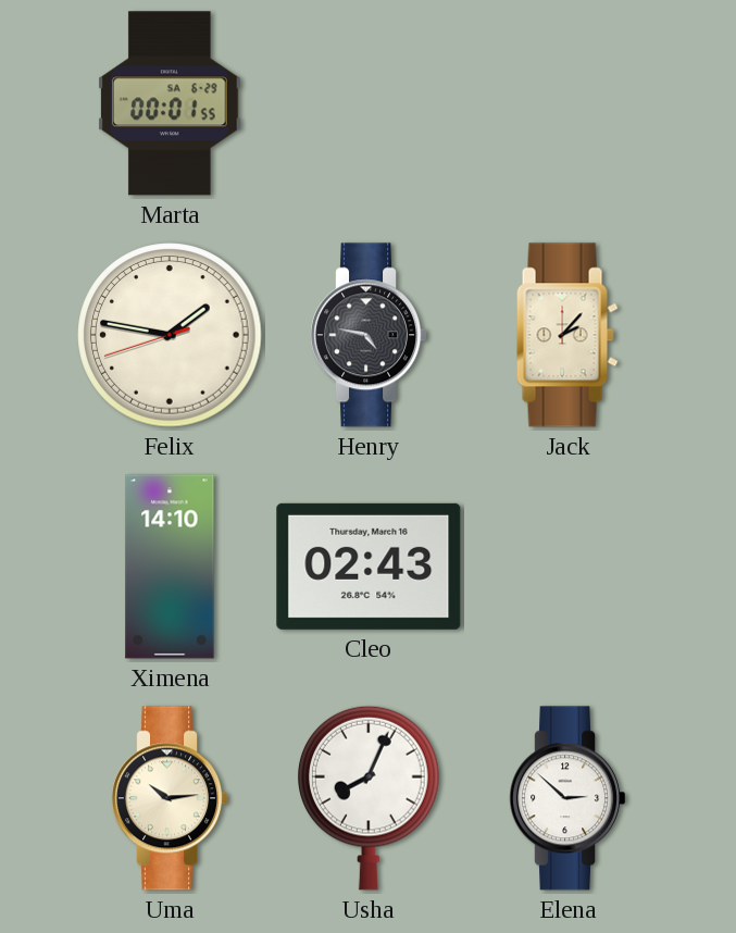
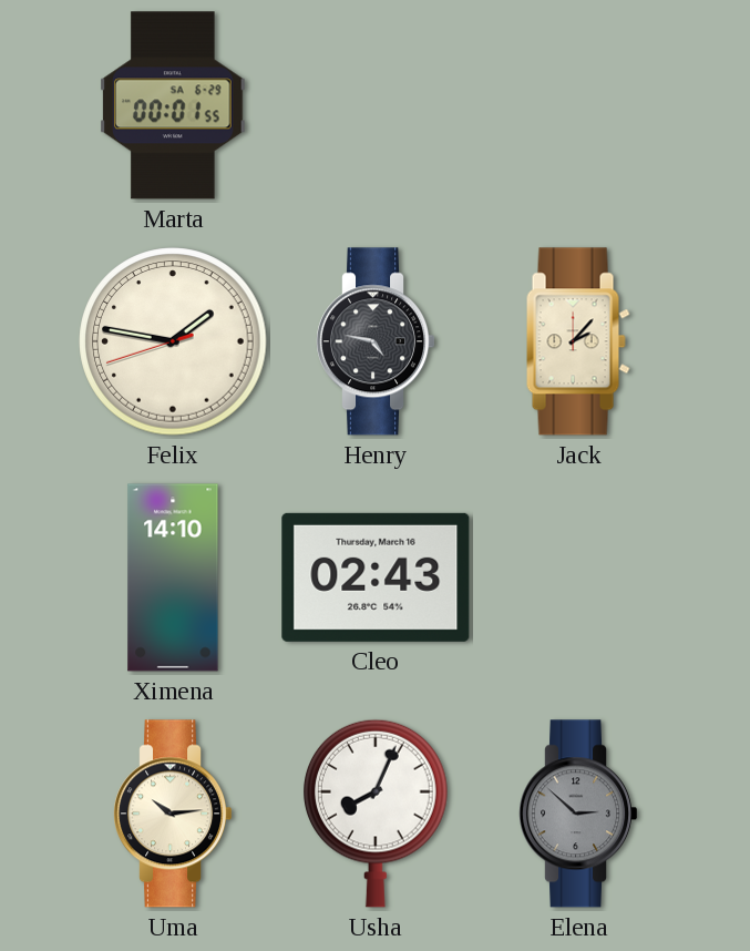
Elena dial: white -> grey (578, 814)
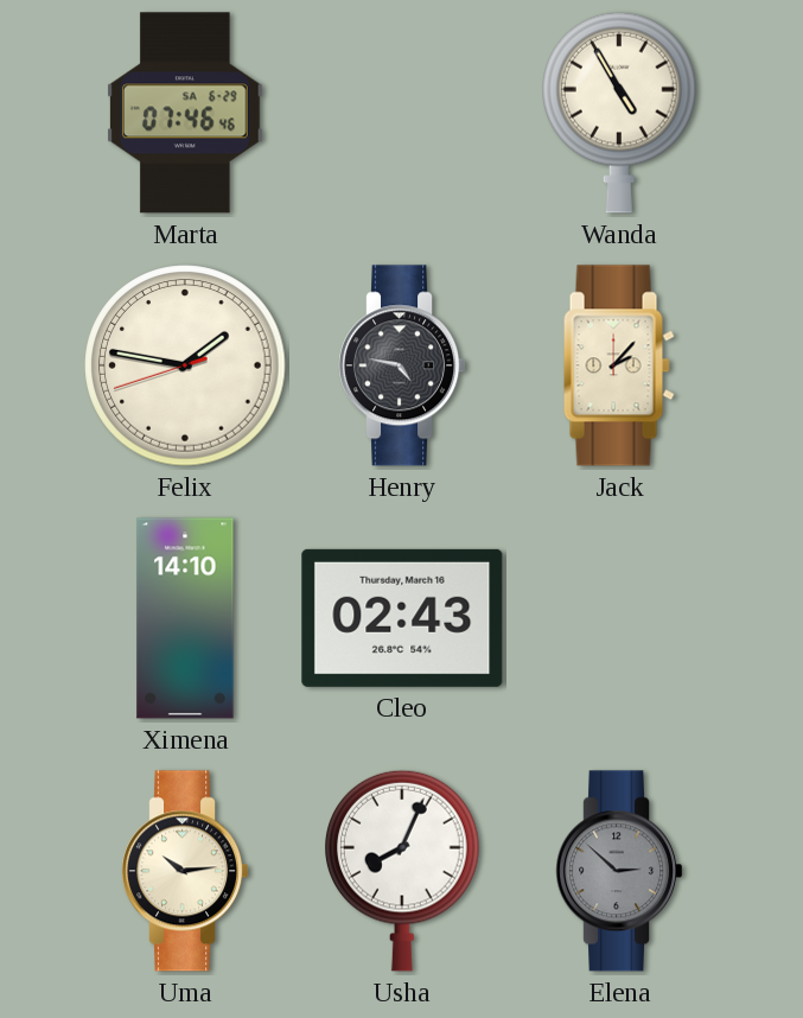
Marta: 00:01 -> 07:46 (186, 113)
Wanda: none -> 4:55 (620, 113)
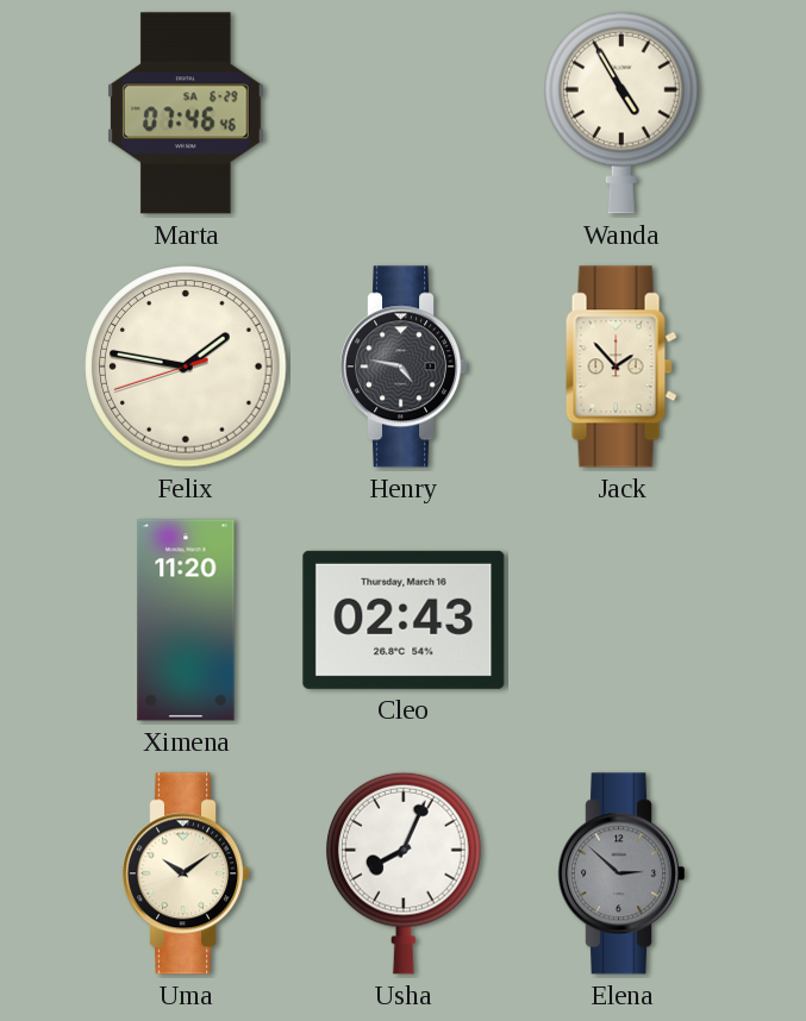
Jack: 2:07 -> 1:53 (621, 367)
Ximena: 14:10 -> 11:20 (186, 620)
Uma: 10:14 -> 10:09 (186, 873)
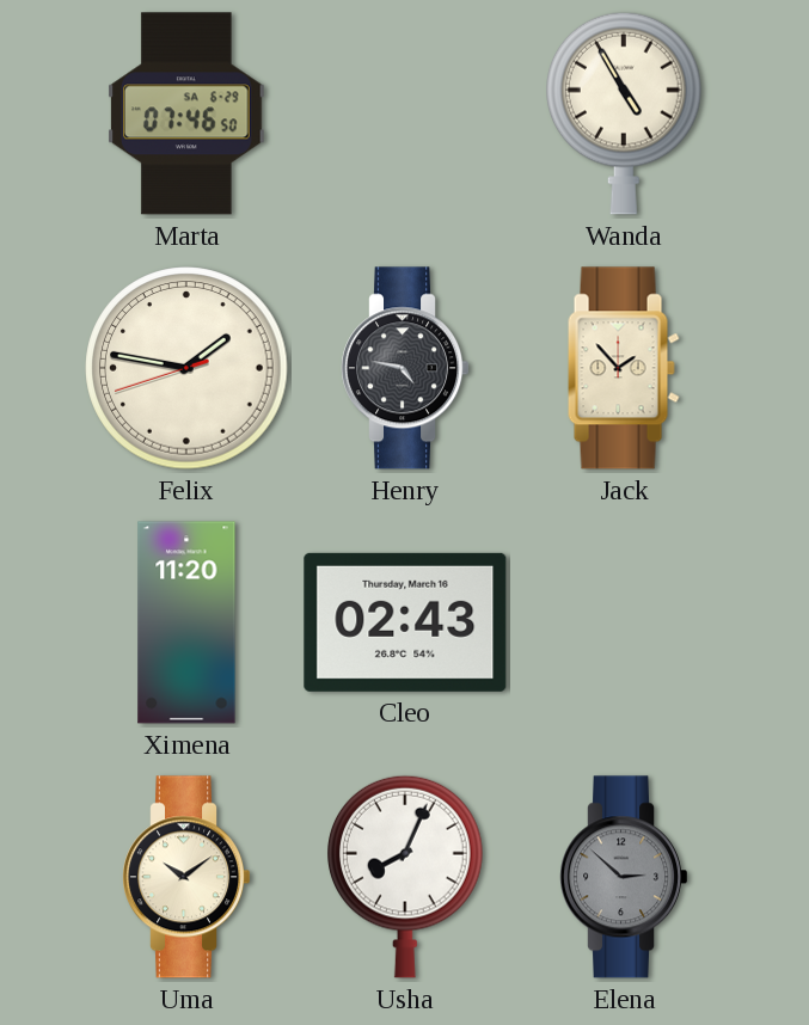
Marta: 07:46:46 -> 07:46:50 (188, 113)
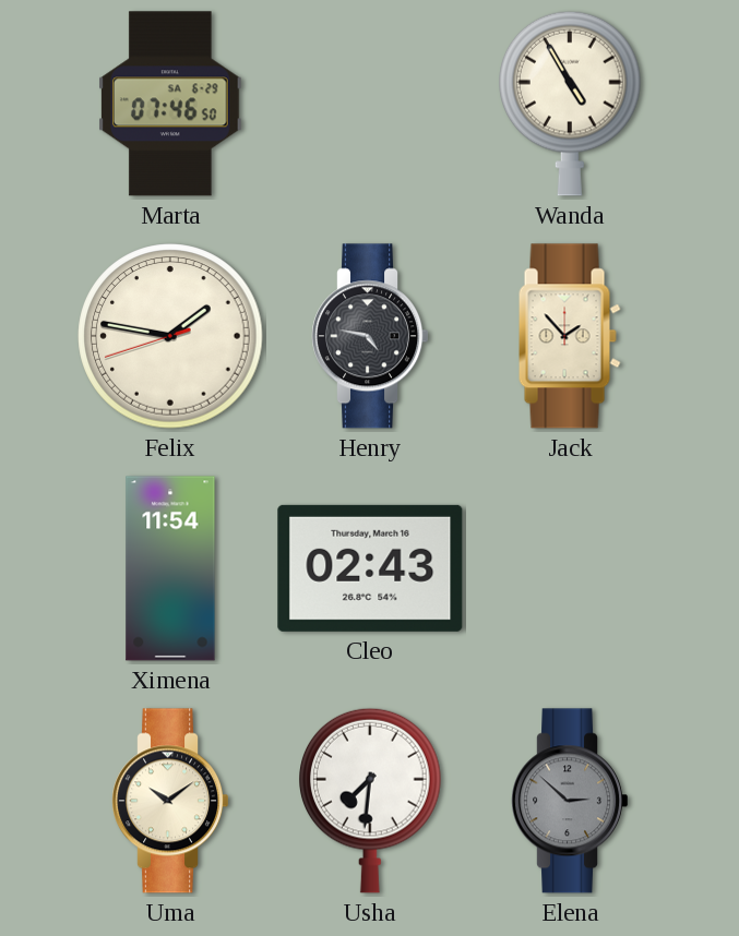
Ximena: 11:20 -> 11:54 (170, 568)
Usha: 8:04 -> 7:31 (371, 801)
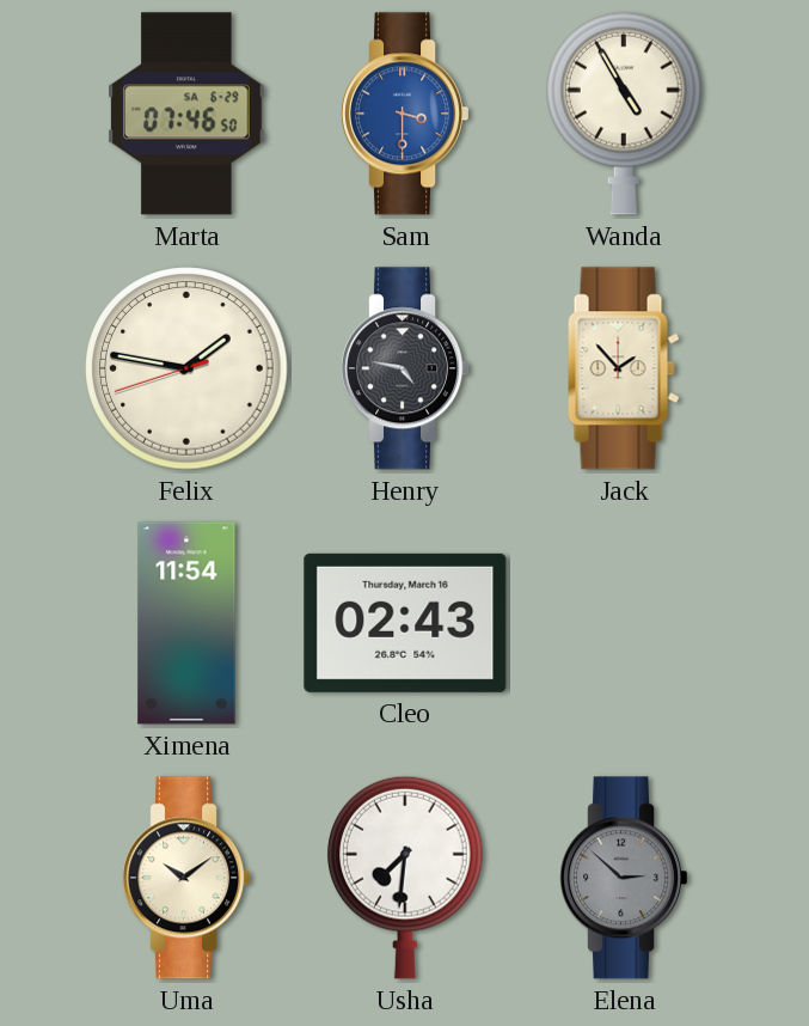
Sam: none -> 3:30 (405, 114)
